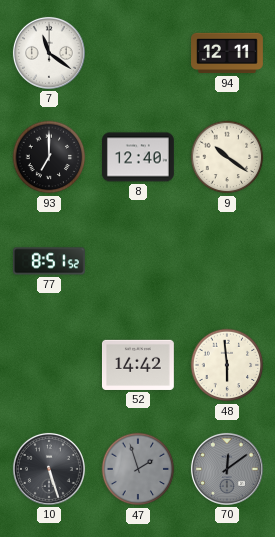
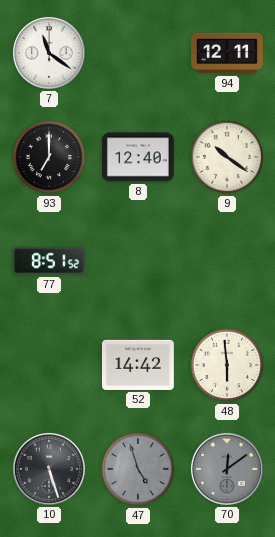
47: 1:57 -> 4:57 (138, 469)
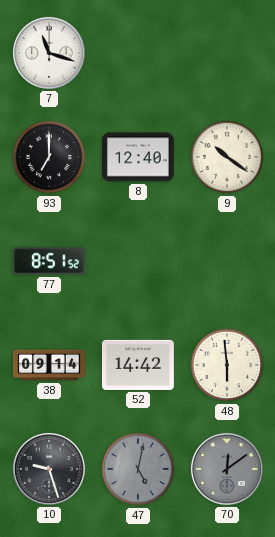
7: 11:21 -> 11:18 (49, 53)
94: 12:11 -> none (228, 53)
38: none -> 09:14 (50, 365)
10: 5:27 -> 9:27 (49, 469)
47: 4:57 -> 5:02 (138, 469)
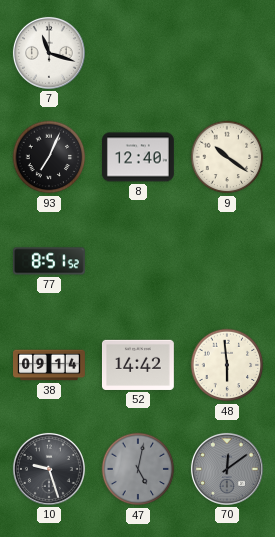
93: 7:00 -> 7:04 (49, 157)
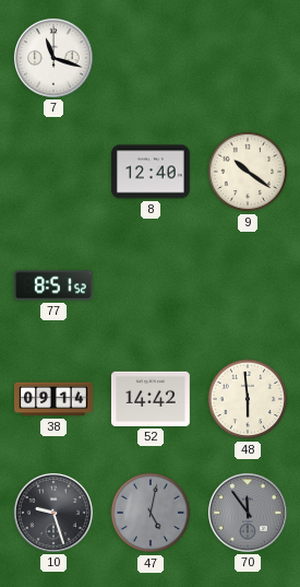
93: 7:04 -> none (49, 157)
70: 12:09 -> 11:54 (248, 513)
